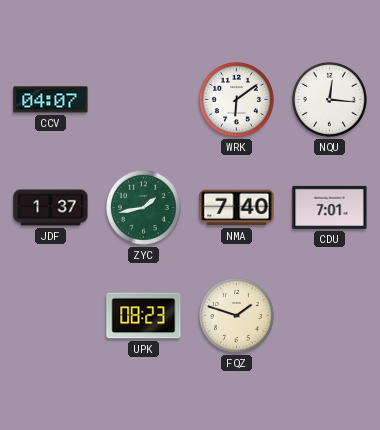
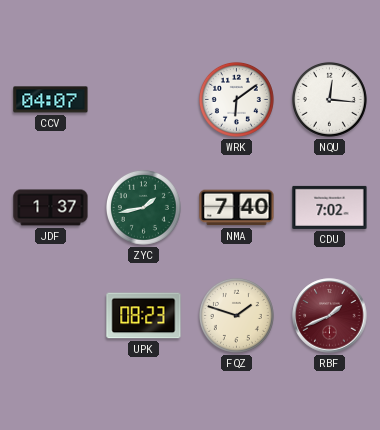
CDU: 7:01 -> 7:02 (330, 207)
RBF: none -> 1:41 (330, 316)
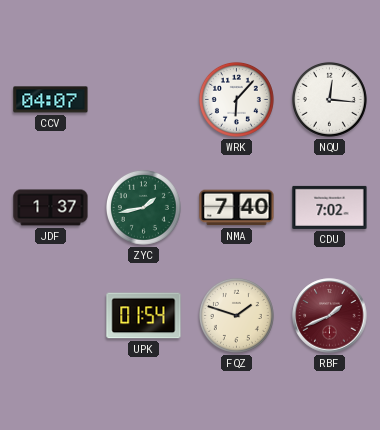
WRK: 6:09 -> 6:07 (236, 99)
UPK: 08:23 -> 01:54 (144, 316)
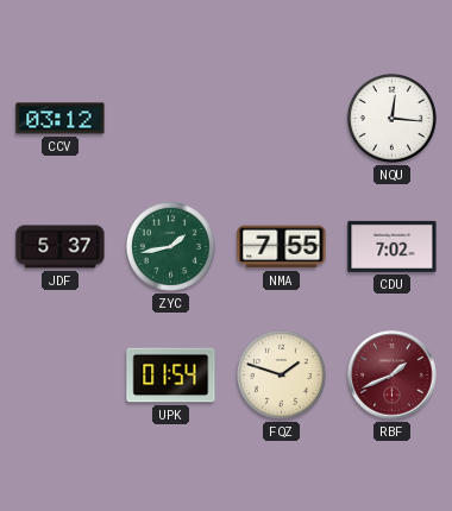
CCV: 04:07 -> 03:12 (61, 119)
WRK: 6:07 -> none (236, 99)
JDF: 1:37 -> 5:37 (61, 247)
NMA: 7:40 -> 7:55 (282, 247)
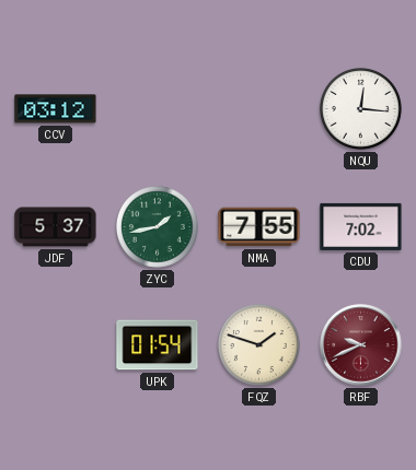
RBF: 1:41 -> 9:41 (361, 345)
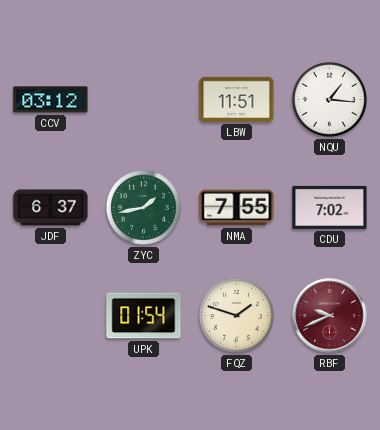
LBW: none -> 11:51 (237, 99)
NQU: 12:16 -> 1:16 (329, 99)
JDF: 5:37 -> 6:37 (51, 208)
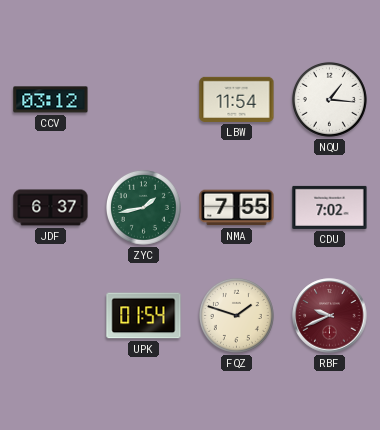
LBW: 11:51 -> 11:54 (237, 99)
